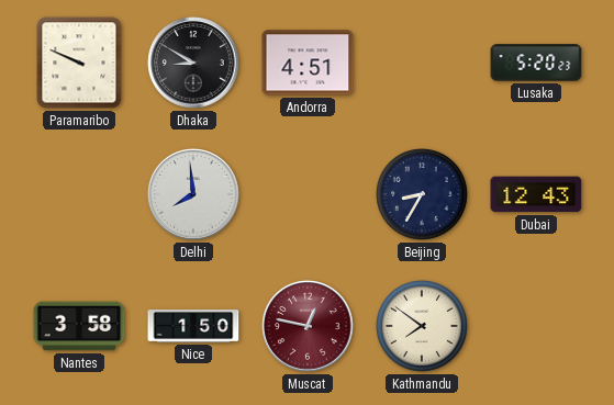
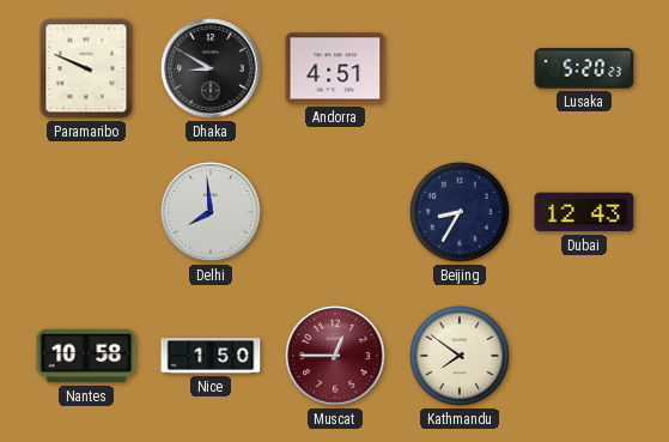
Nantes: 3:58 -> 10:58 (86, 356)
Muscat: 12:47 -> 12:45 (335, 356)
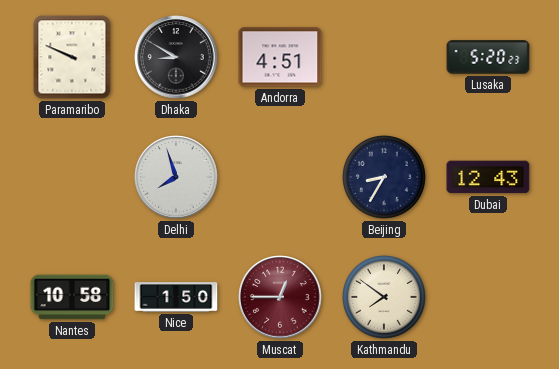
Delhi: 7:59 -> 7:57 (176, 177)
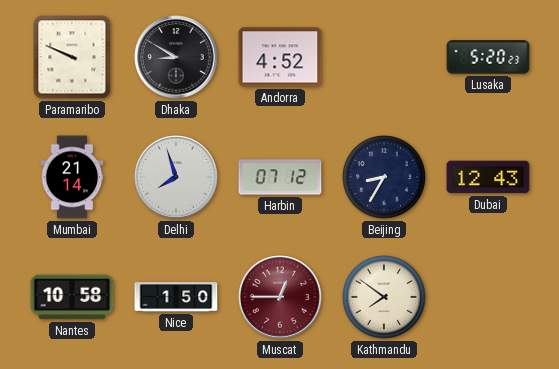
Andorra: 4:51 -> 4:52 (280, 57)
Mumbai: none -> 21:14 (72, 177)
Harbin: none -> 07:12 (280, 177)
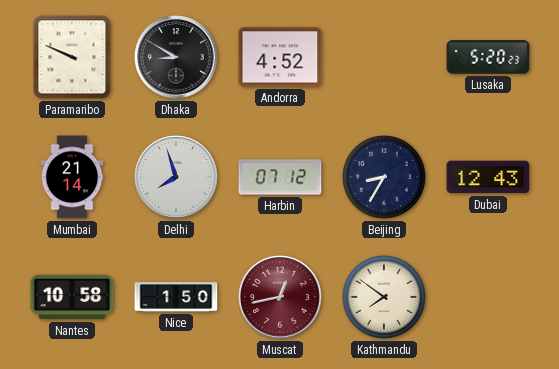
Muscat: 12:45 -> 12:43 (280, 297)
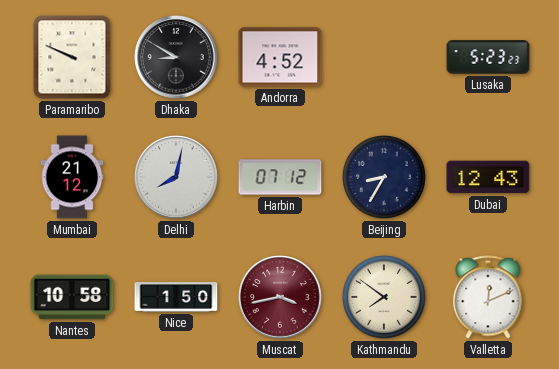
Lusaka: 5:20 -> 5:23 (488, 57)
Mumbai: 21:14 -> 21:12 (72, 177)
Delhi: 7:57 -> 8:02 (176, 177)
Muscat: 12:43 -> 3:43 (280, 297)
Valletta: none -> 12:11 (488, 297)
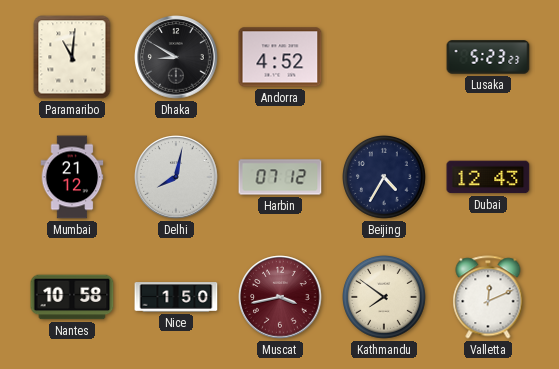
Paramaribo: 9:49 -> 11:01 (72, 57)
Beijing: 8:35 -> 4:35 (385, 178)
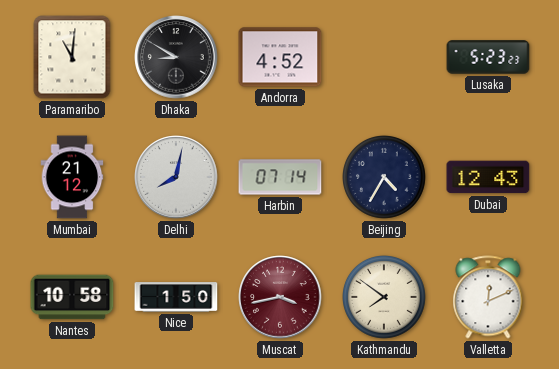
Harbin: 07:12 -> 07:14 (280, 177)
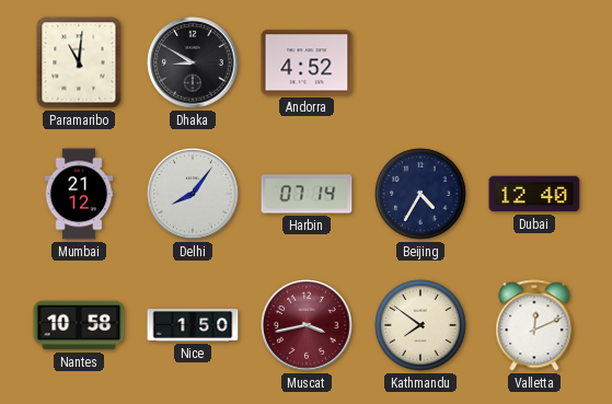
Lusaka: 5:23 -> none (488, 57)
Delhi: 8:02 -> 8:06 (193, 194)
Dubai: 12:43 -> 12:40 (534, 194)
